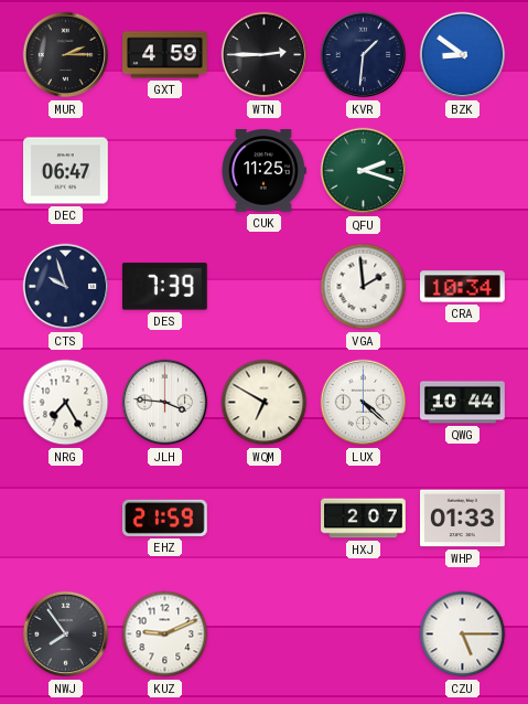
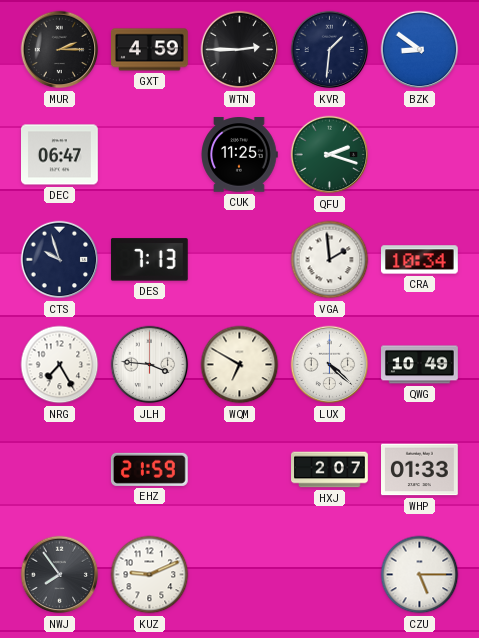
DES: 7:39 -> 7:13 (149, 260)
QWG: 10:44 -> 10:49 (420, 365)
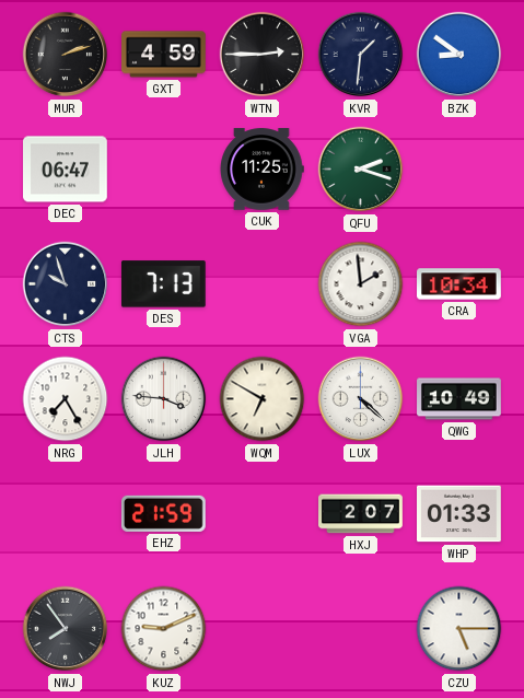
MUR: 2:15 -> 2:12 (66, 55)
